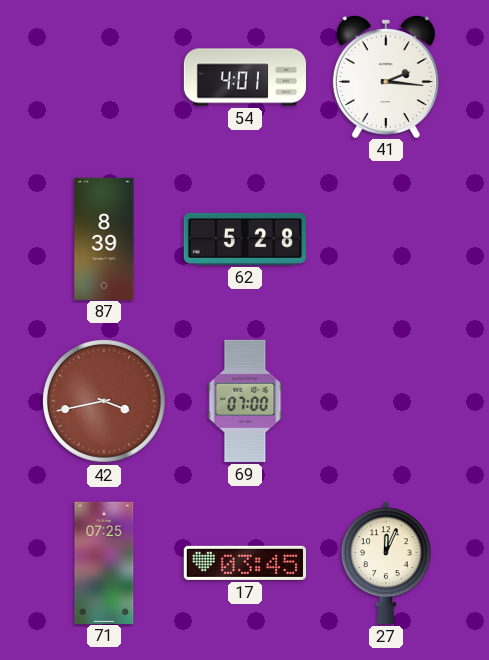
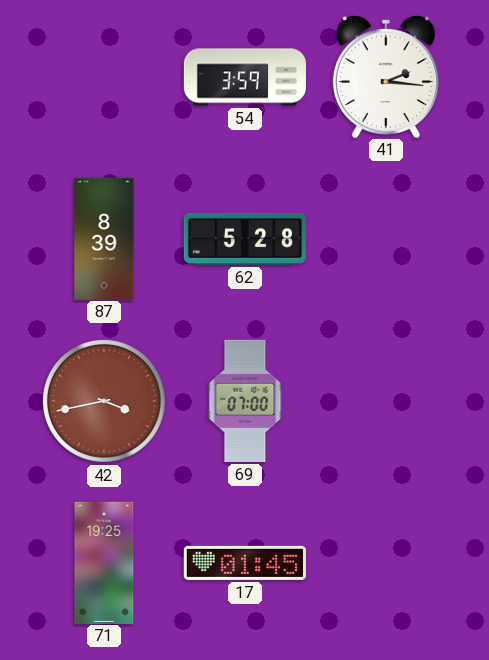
54: 4:01 -> 3:59 (244, 77)
71: 07:25 -> 19:25 (104, 562)
17: 03:45 -> 01:45 (245, 563)
27: 12:04 -> none (386, 563)
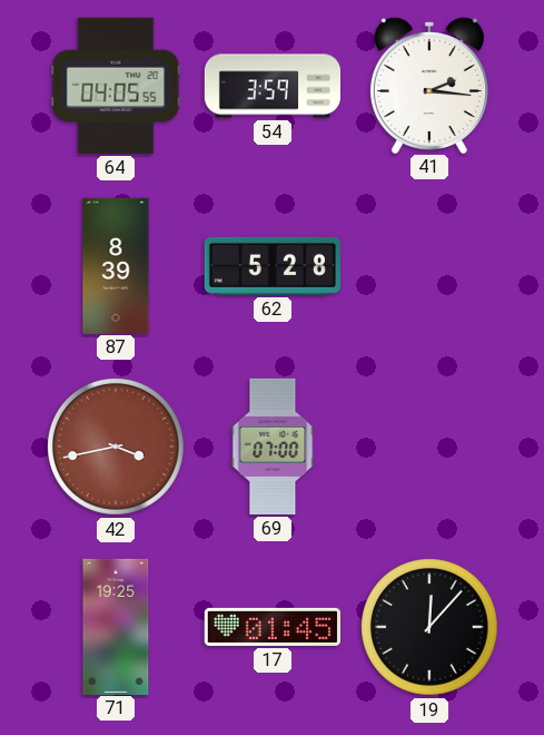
64: none -> 04:05 (116, 86)
19: none -> 12:07 (429, 627)
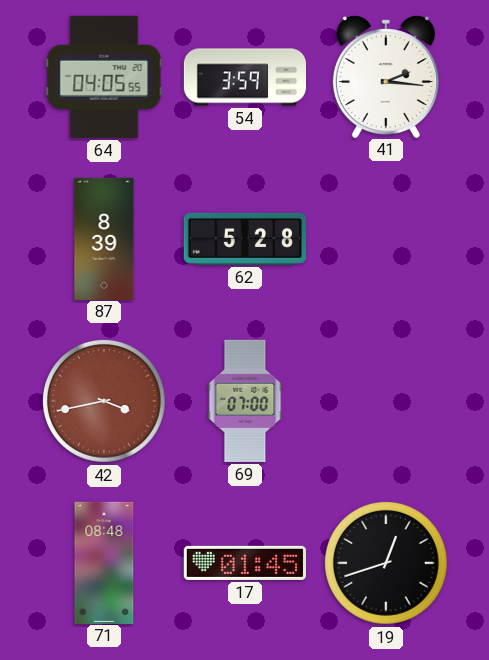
71: 19:25 -> 08:48 (104, 562)
19: 12:07 -> 12:42 (386, 563)
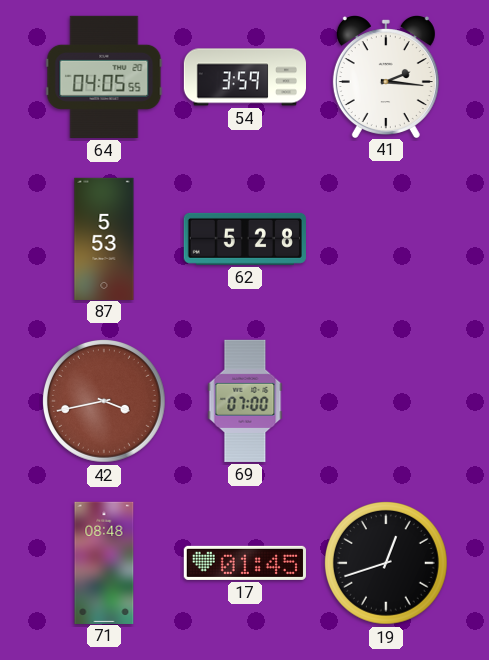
87: 8:39 -> 5:53 (104, 238)
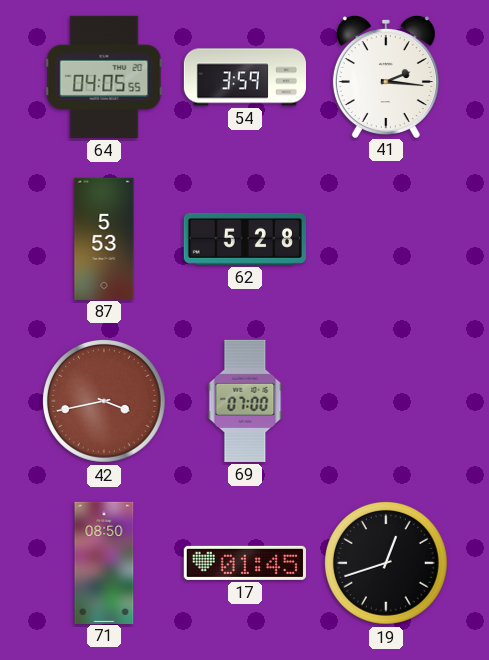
71: 08:48 -> 08:50 (104, 562)
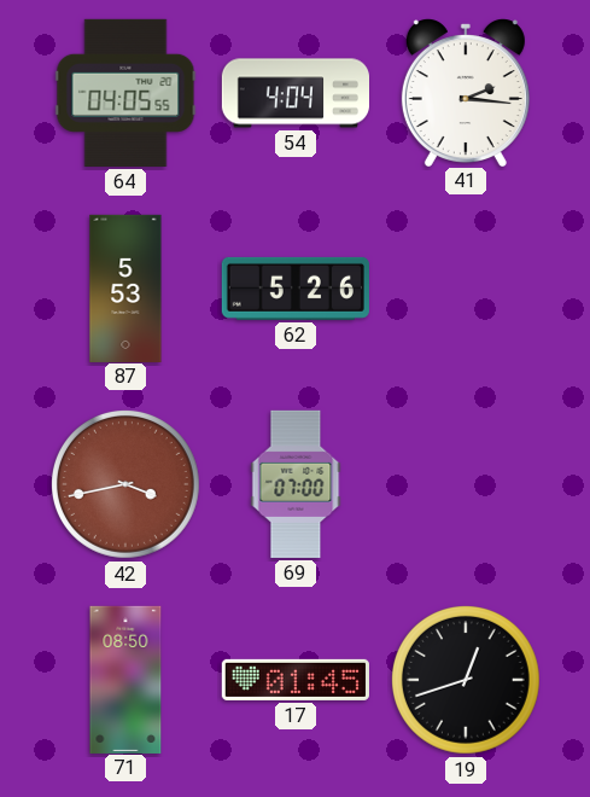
54: 3:59 -> 4:04 (294, 93)
62: 5:28 -> 5:26 (296, 289)
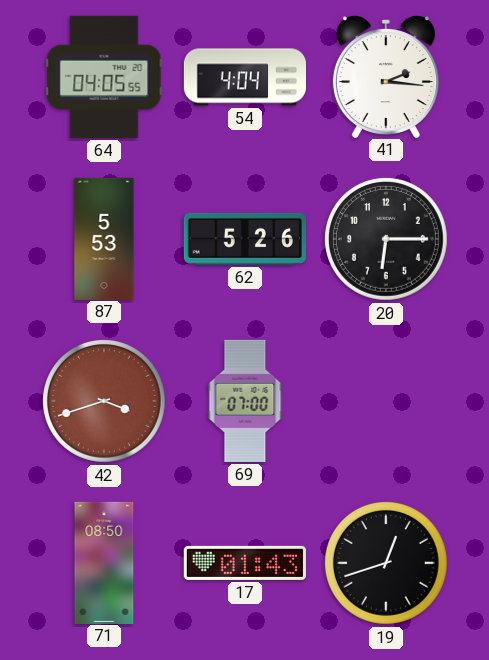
20: none -> 6:15 (386, 239)
42: 3:43 -> 3:42 (104, 401)
17: 01:45 -> 01:43 (245, 563)
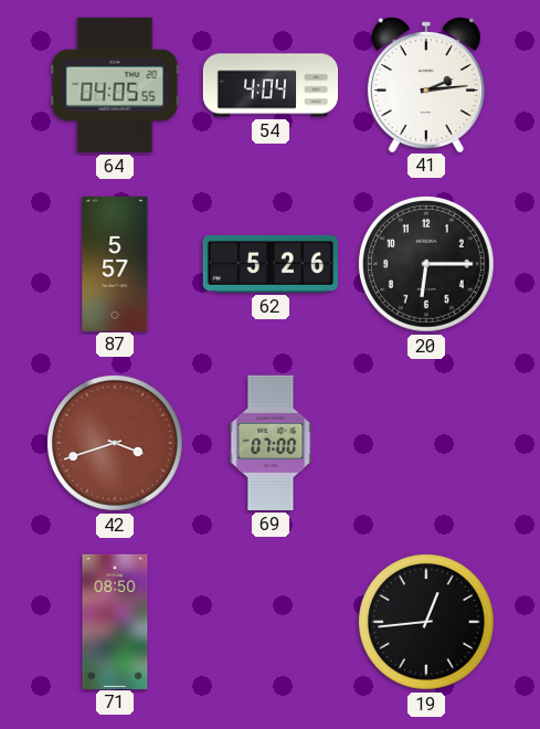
41: 2:16 -> 2:14 (426, 85)
87: 5:53 -> 5:57 (115, 263)
17: 01:43 -> none (245, 563)
19: 12:42 -> 12:44 (426, 622)
